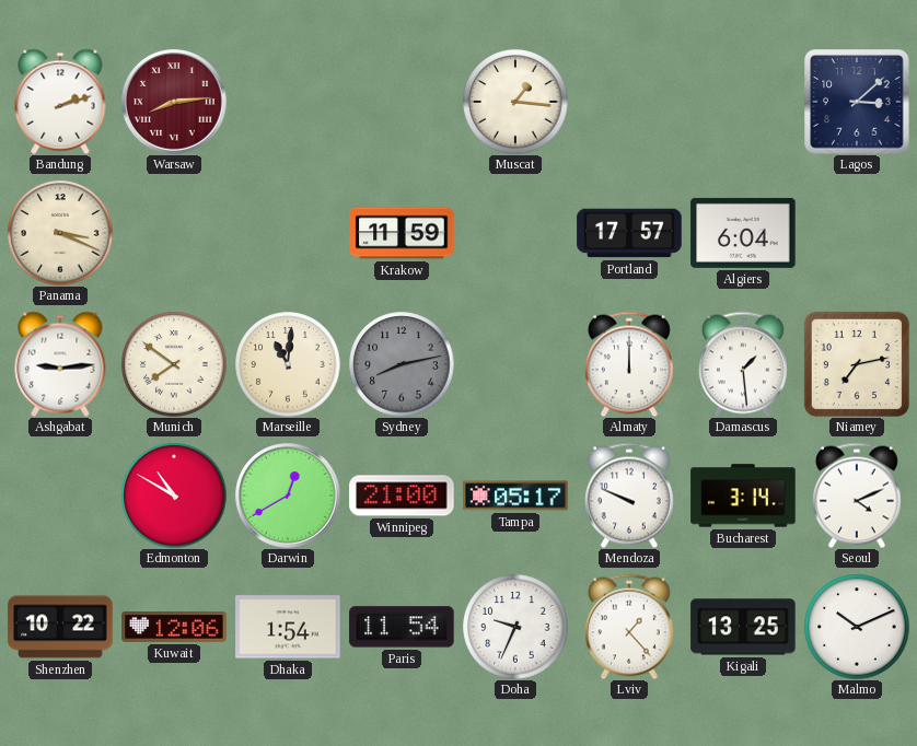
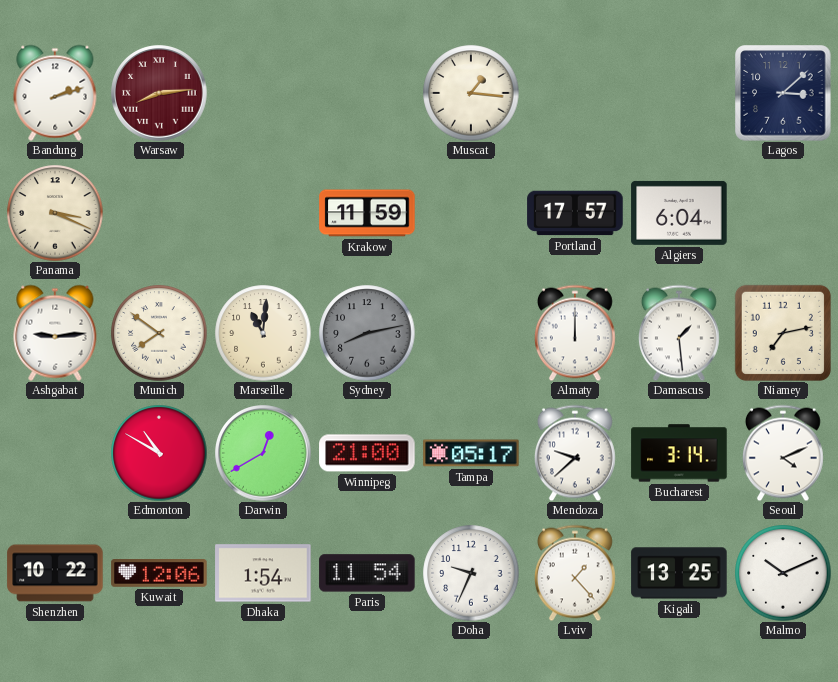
Mendoza: 9:49 -> 9:38 (575, 453)
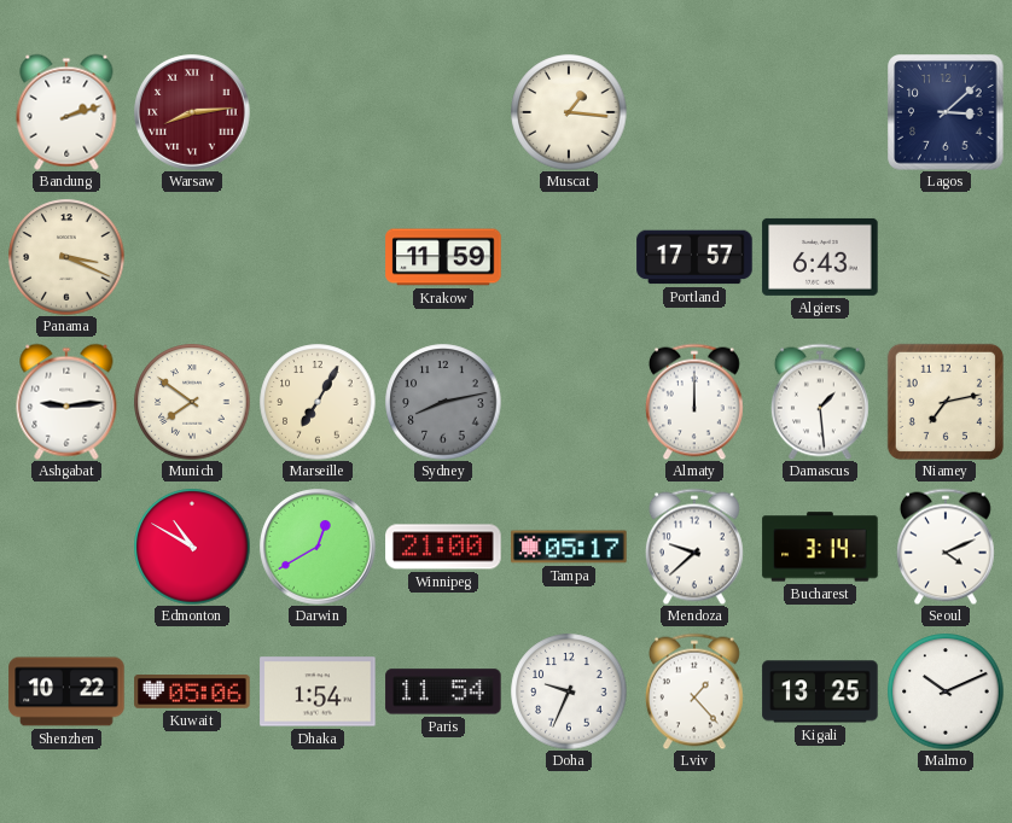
Algiers: 6:04 -> 6:43 (820, 257)
Marseille: 11:01 -> 7:05 (318, 402)
Kuwait: 12:06 -> 05:06 (192, 693)
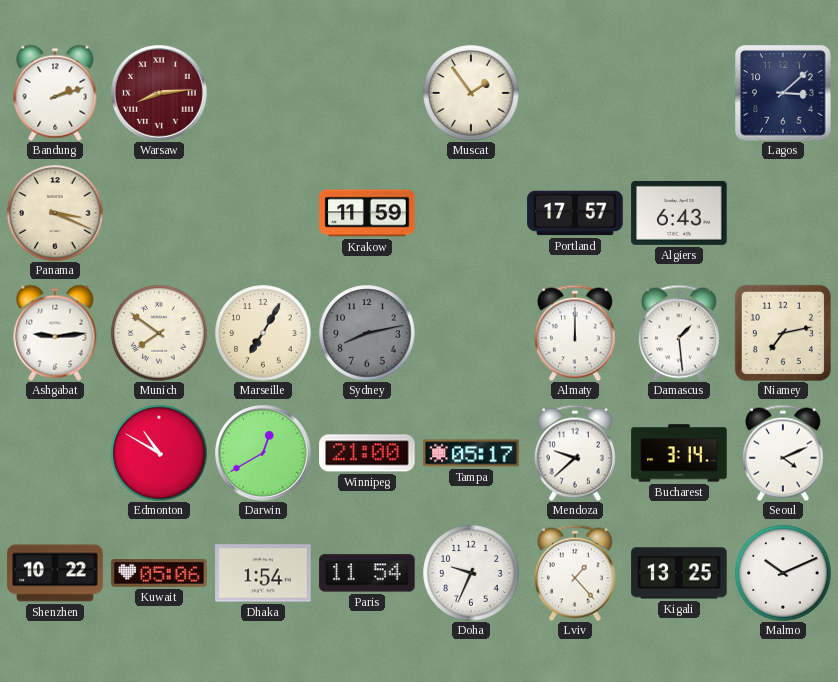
Muscat: 1:16 -> 1:54 (471, 93)
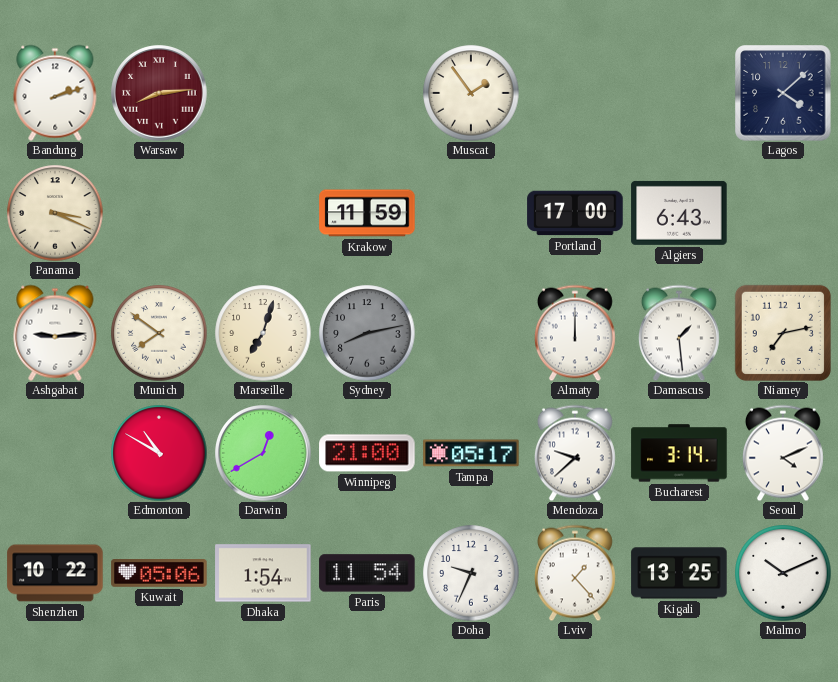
Lagos: 3:08 -> 4:08 (783, 93)
Portland: 17:57 -> 17:00 (575, 213)
Marseille: 7:05 -> 7:03 (263, 333)
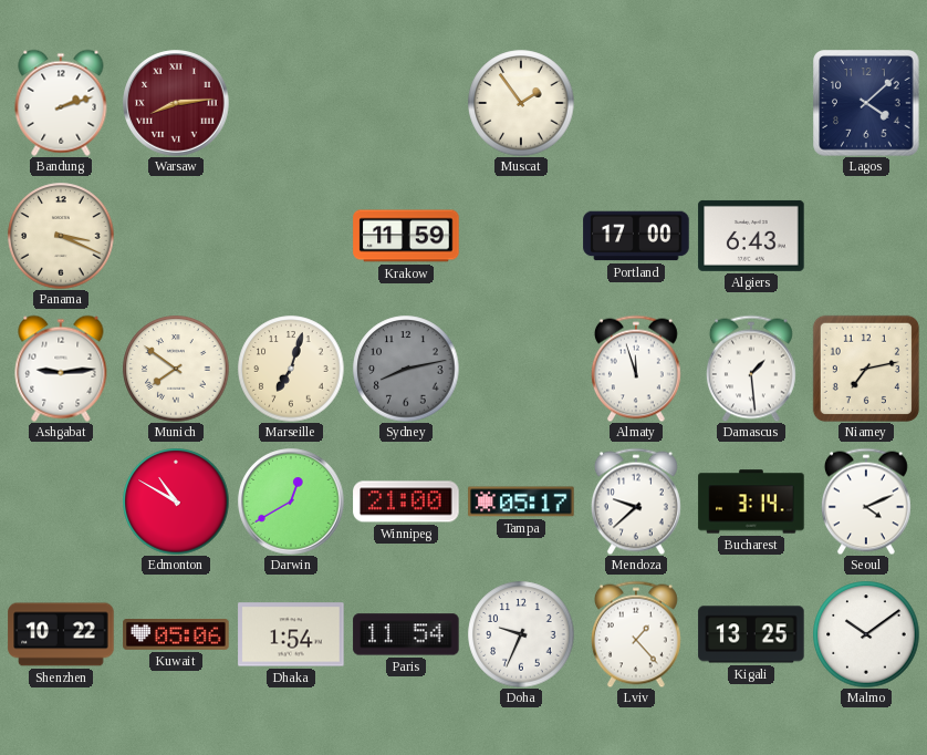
Almaty: 12:00 -> 11:57 (636, 369)
Malmo: 10:11 -> 10:09 (866, 634)
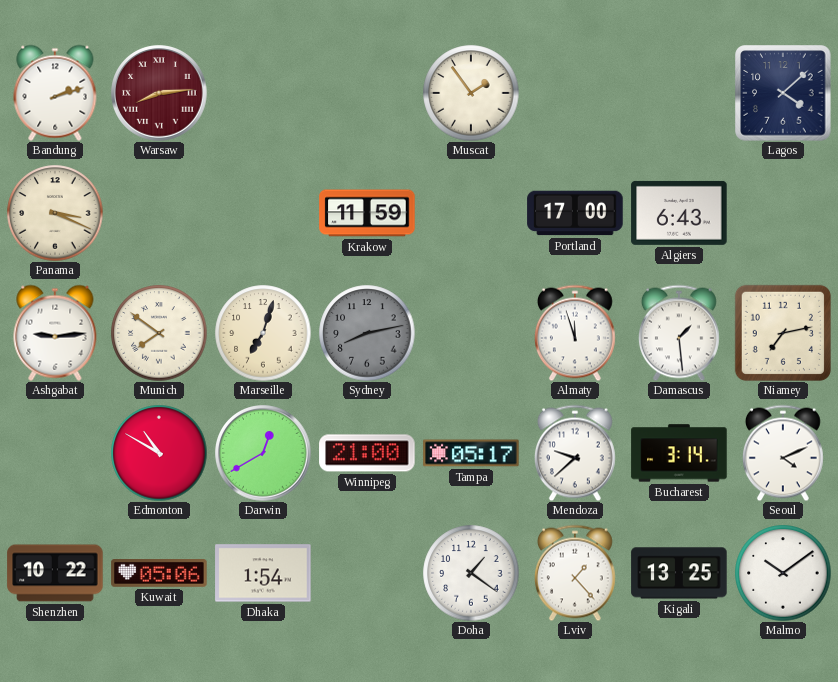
Paris: 11:54 -> none (406, 634)
Doha: 9:34 -> 1:21 (471, 573)
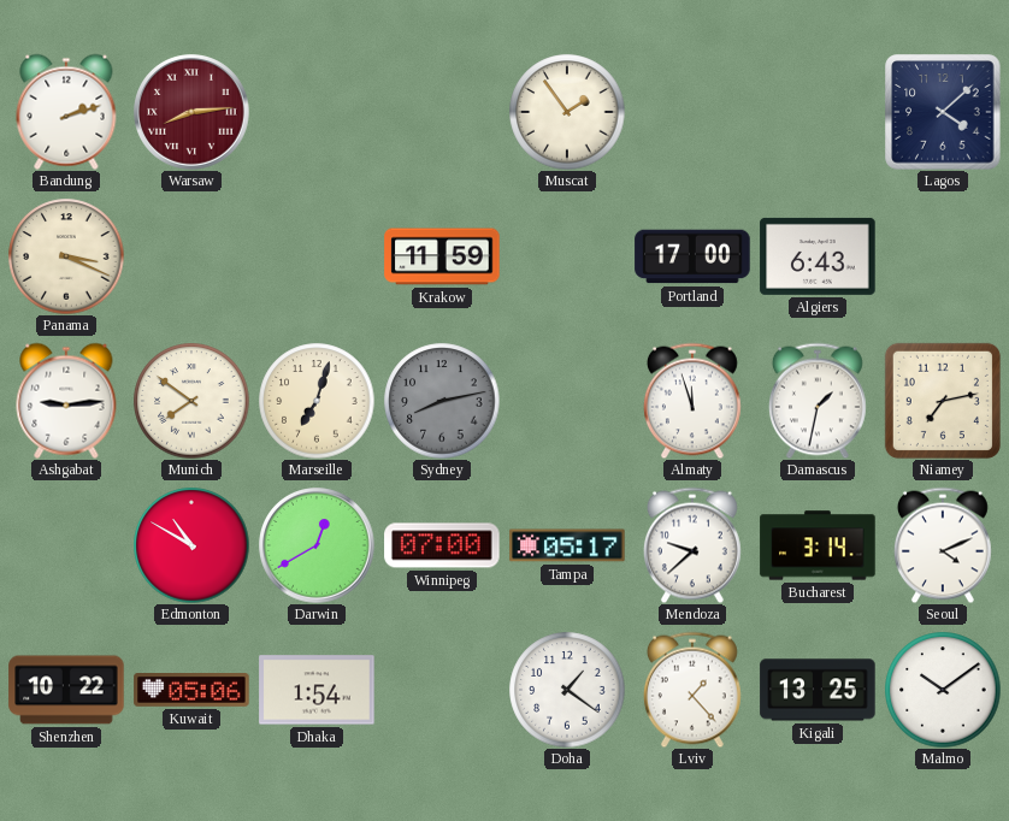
Damascus: 1:29 -> 1:32 (818, 401)
Winnipeg: 21:00 -> 07:00 (442, 545)
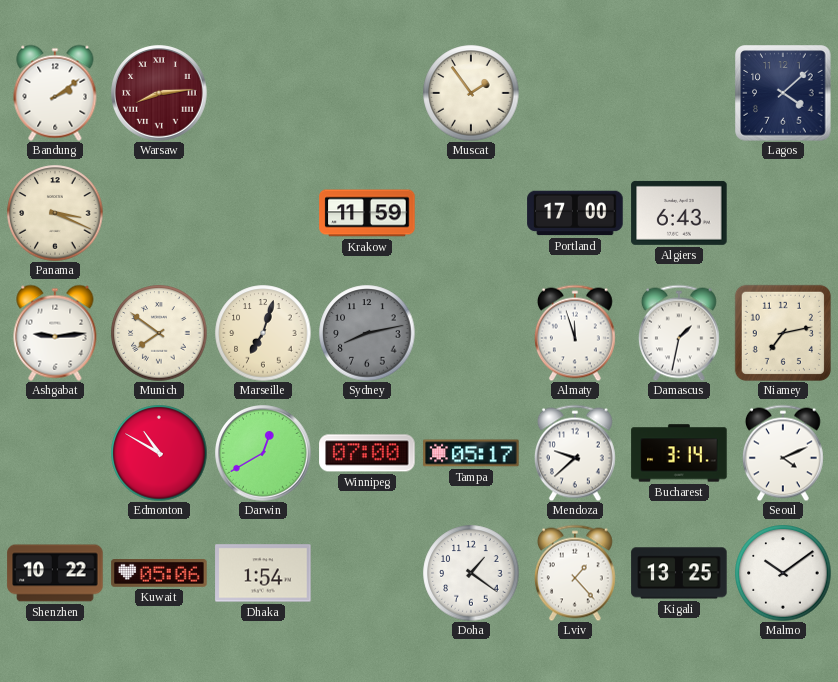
Bandung: 2:12 -> 2:09 (55, 93)
